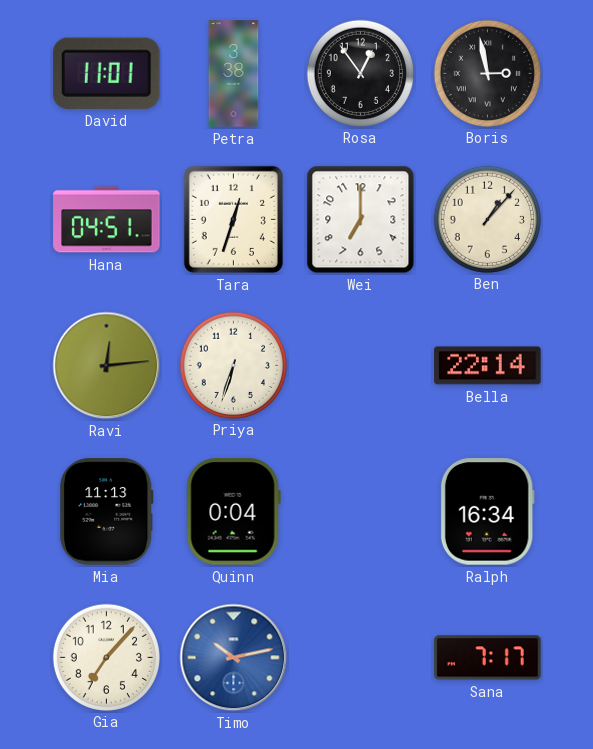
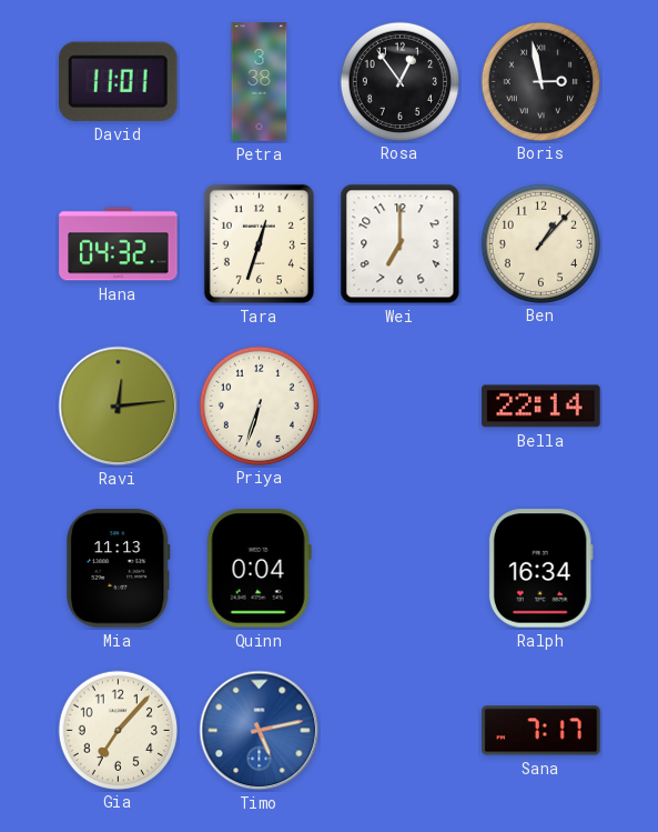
Hana: 04:51 -> 04:32 (119, 244)
Timo: 10:13 -> 5:13 (260, 731)
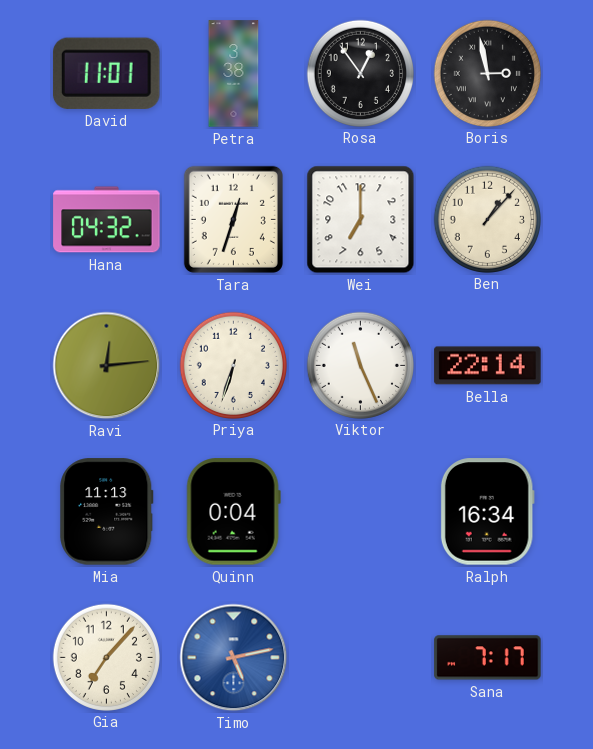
Viktor: none -> 11:26 (360, 365)
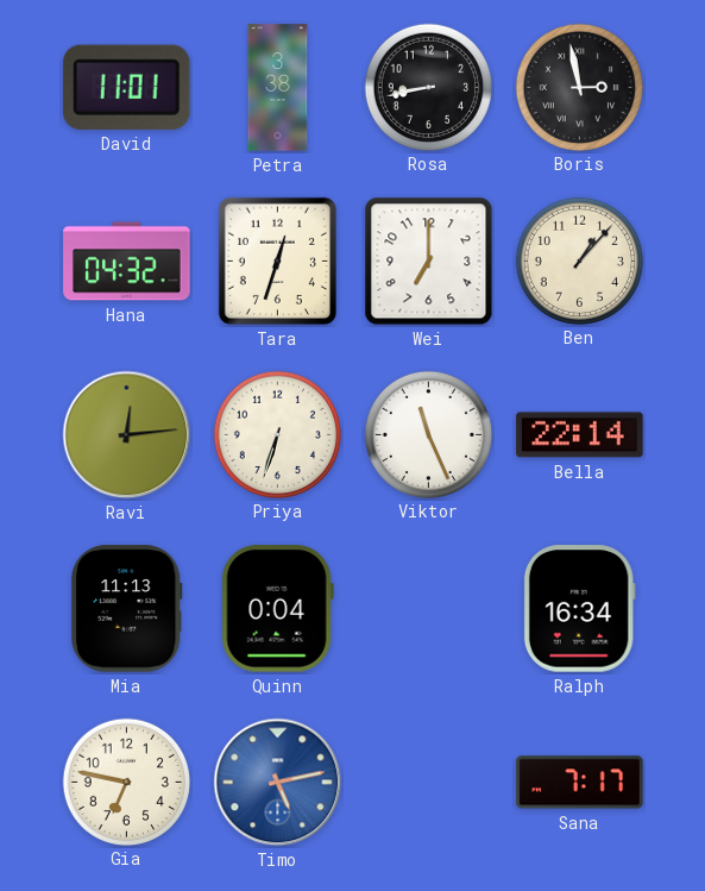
Rosa: 12:54 -> 8:43 (428, 87)
Gia: 7:07 -> 6:47 (126, 782)
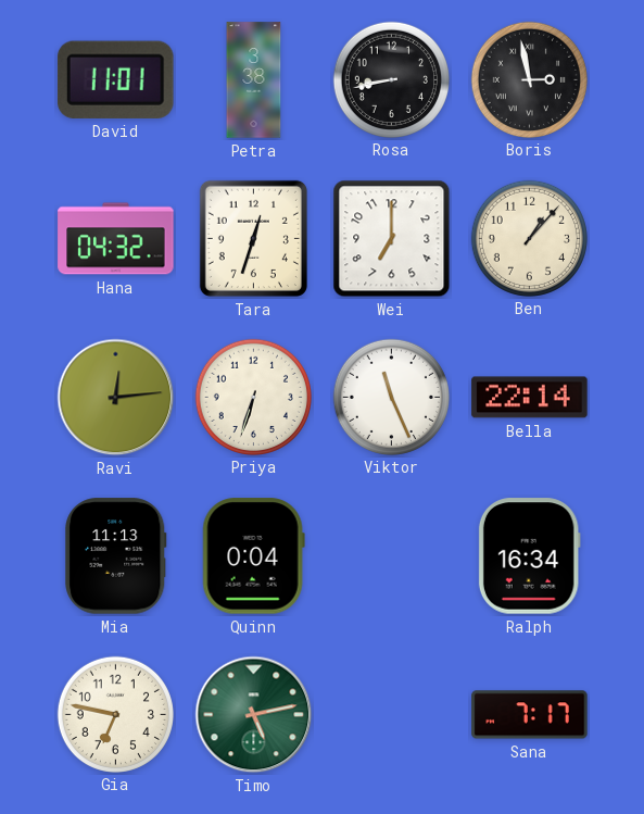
Timo dial: blue -> green (254, 715)
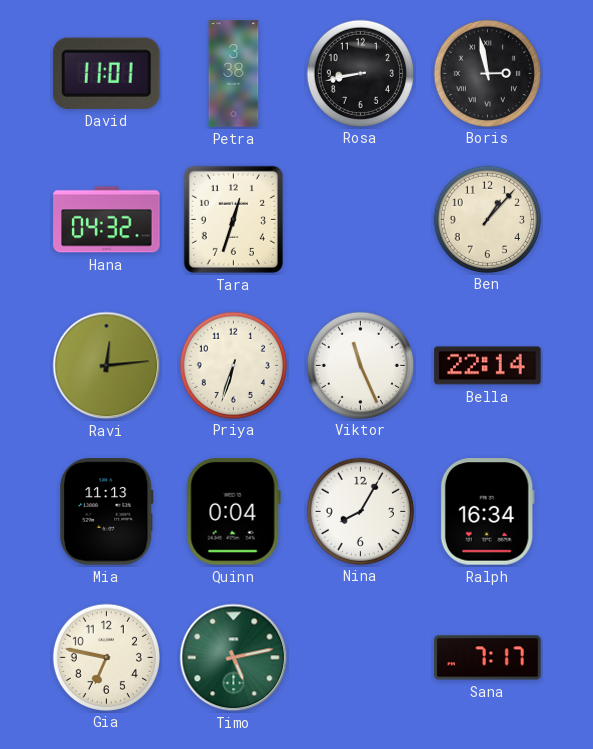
Wei: 7:00 -> none (392, 239)
Nina: none -> 8:05 (360, 511)
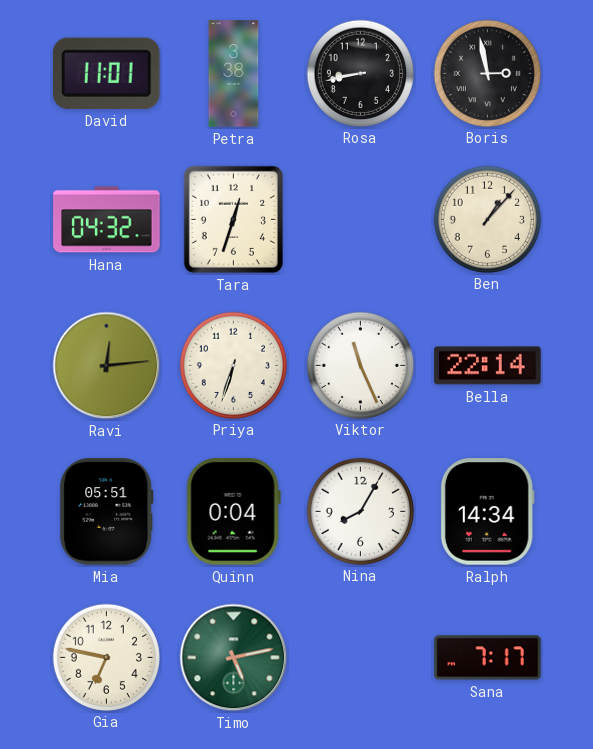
Mia: 11:13 -> 05:51 (107, 512)
Ralph: 16:34 -> 14:34 (487, 512)
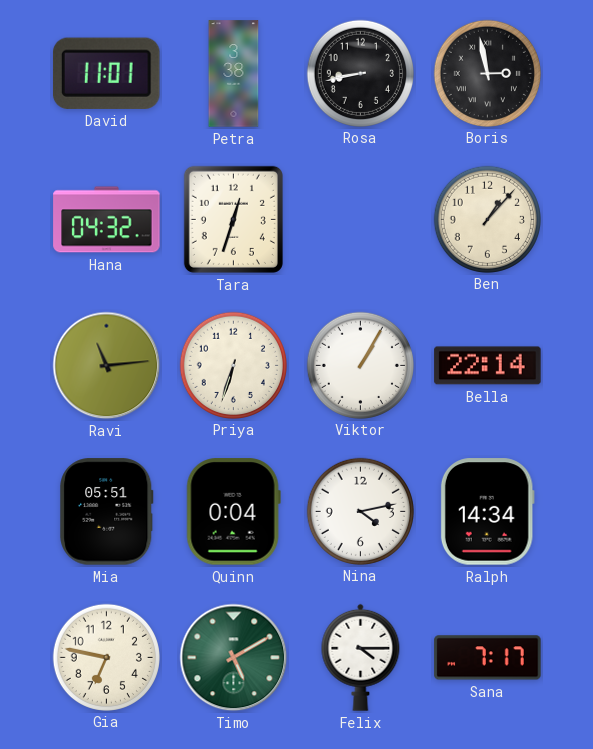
Ravi: 12:14 -> 11:14 (107, 366)
Viktor: 11:26 -> 1:05 (360, 365)
Nina: 8:05 -> 4:13 (360, 511)
Timo: 5:13 -> 5:10 (234, 658)
Felix: none -> 4:15 (361, 657)
